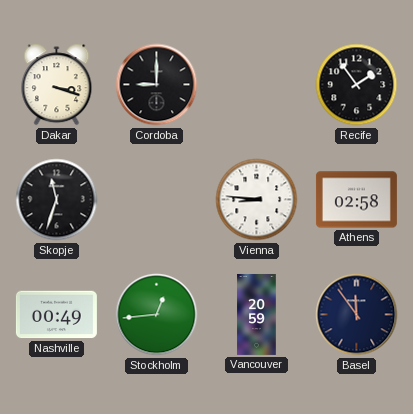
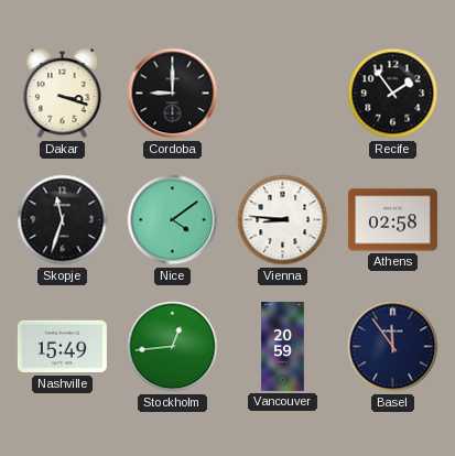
Nice: none -> 4:09 (173, 220)
Nashville: 00:49 -> 15:49 (62, 347)
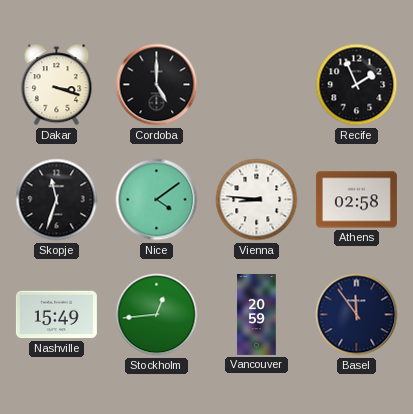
Cordoba: 9:00 -> 5:00 (157, 85)
Recife: 1:54 -> 1:56 (357, 85)
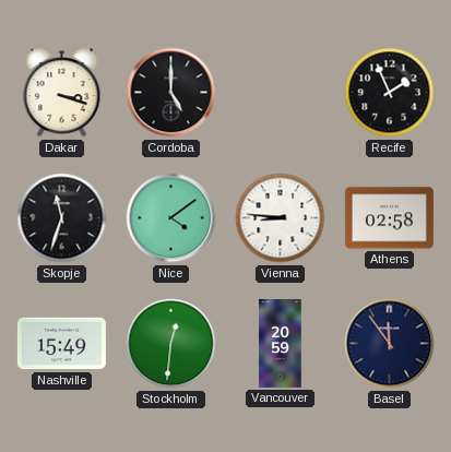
Stockholm: 12:44 -> 12:31 (171, 344)
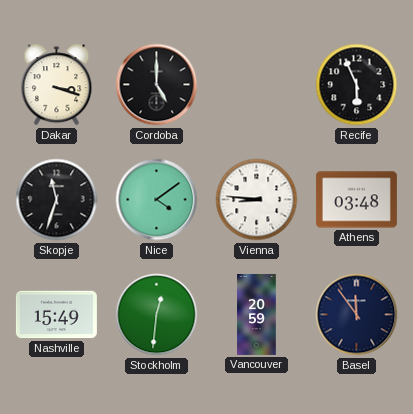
Recife: 1:56 -> 5:56 (357, 85)
Athens: 02:58 -> 03:48 (356, 200)
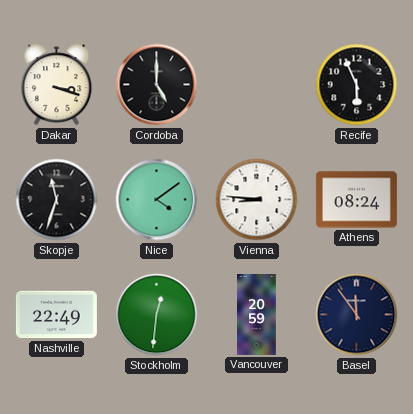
Athens: 03:48 -> 08:24 (356, 200)
Nashville: 15:49 -> 22:49 (56, 315)
